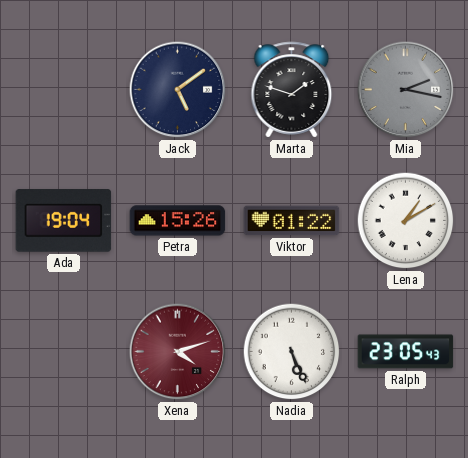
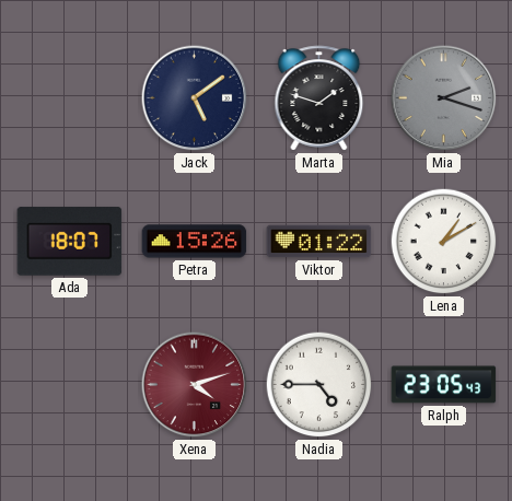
Mia: 2:17 -> 2:18 (444, 98)
Ada: 19:04 -> 18:07 (70, 242)
Nadia: 5:26 -> 4:45 (319, 385)
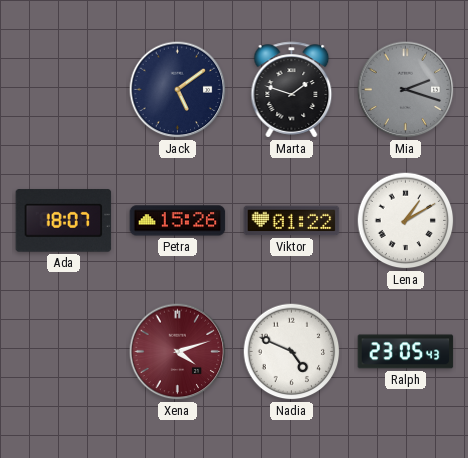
Nadia: 4:45 -> 4:49 (292, 352)
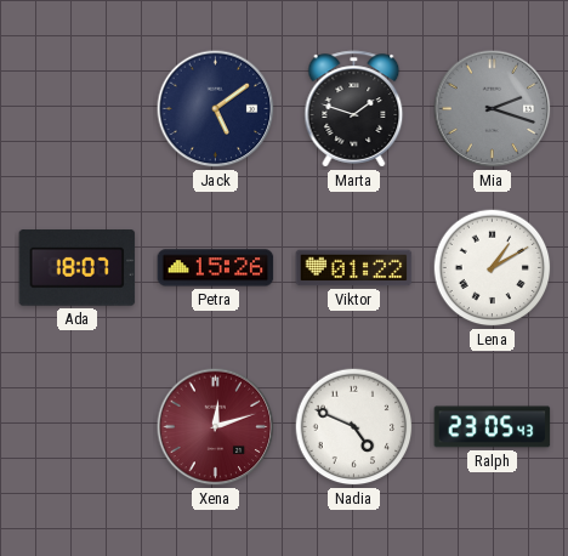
Xena: 4:12 -> 12:12 (216, 427)
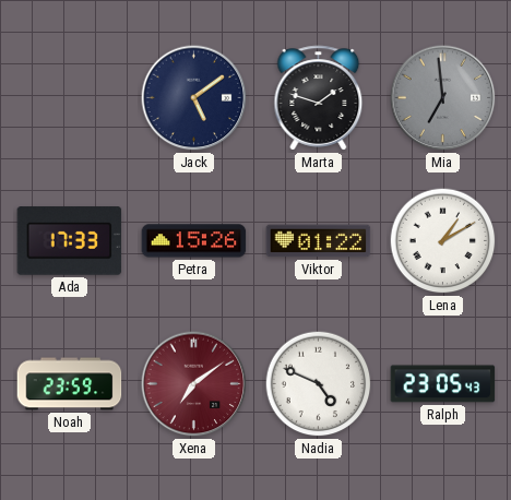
Mia: 2:18 -> 6:59 (443, 98)
Ada: 18:07 -> 17:33 (70, 241)
Noah: none -> 23:59 (70, 384)
Xena: 12:12 -> 7:09 (194, 384)
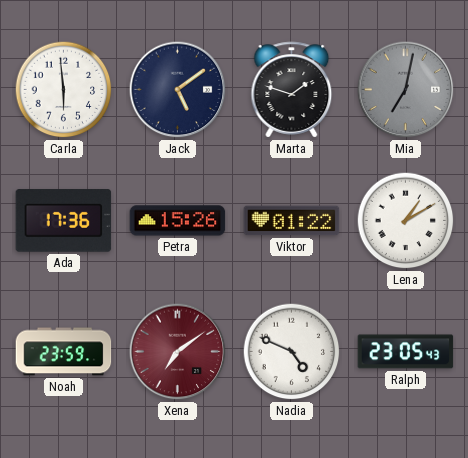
Carla: none -> 5:59 (64, 90)
Mia: 6:59 -> 7:02 (406, 90)
Ada: 17:33 -> 17:36 (64, 221)
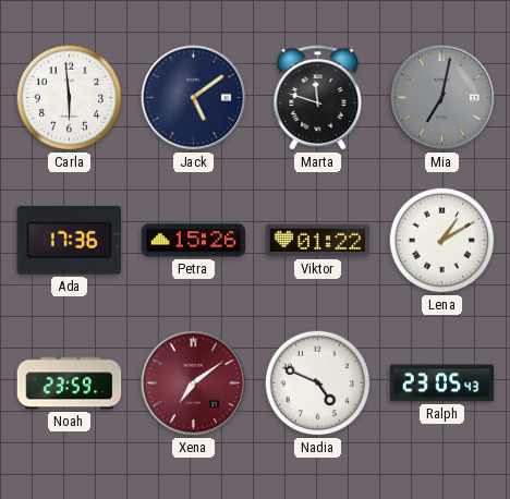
Marta: 1:48 -> 11:48 (318, 98)
